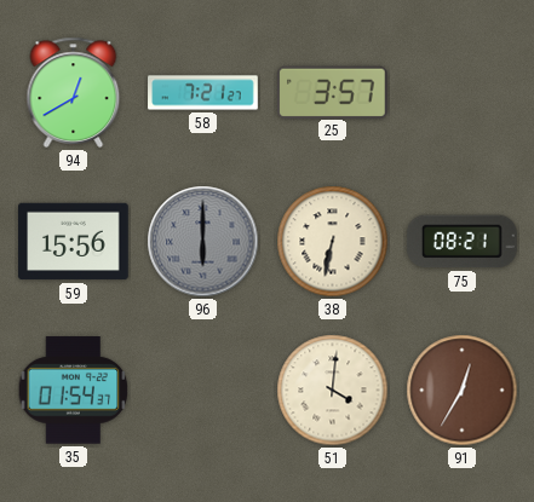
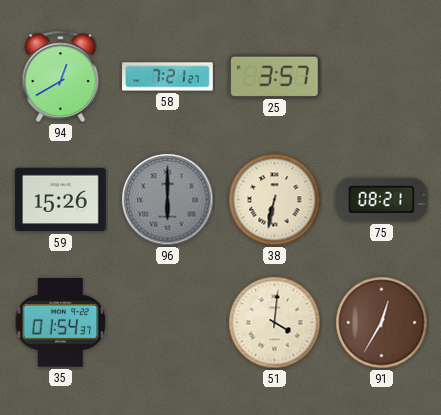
59: 15:56 -> 15:26 (61, 200)
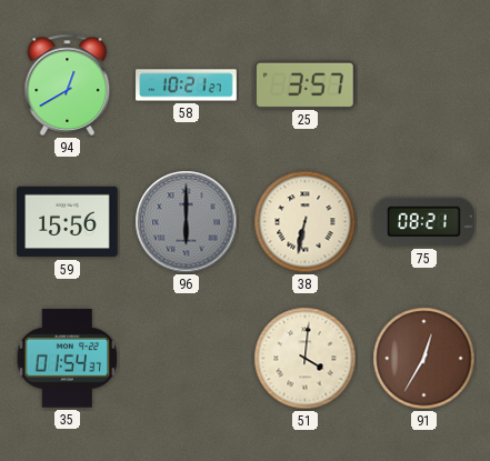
58: 7:21 -> 10:21 (187, 86)
59: 15:26 -> 15:56 (68, 222)
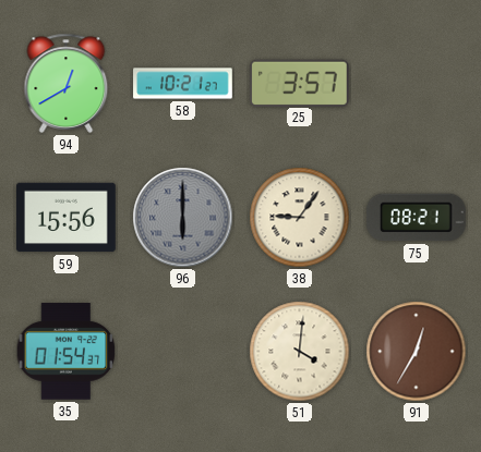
38: 6:32 -> 9:06 (300, 218)
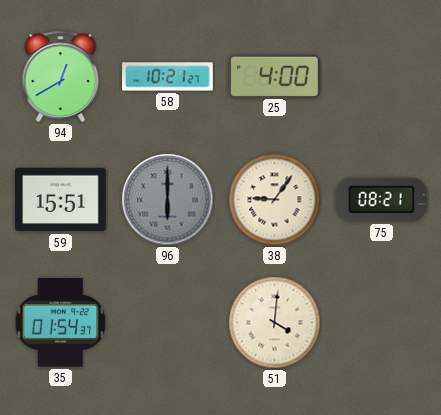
25: 3:57 -> 4:00 (274, 76)
59: 15:56 -> 15:51 (61, 200)
91: 12:35 -> none (417, 352)
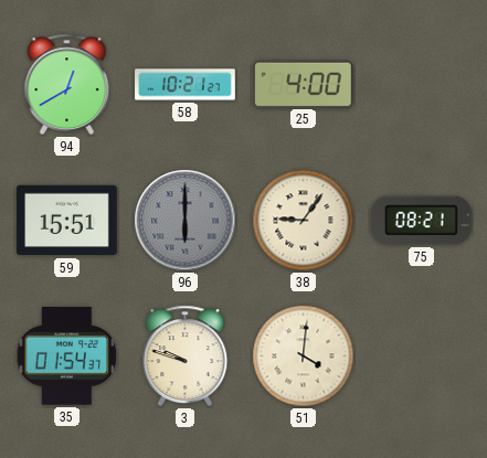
3: none -> 9:48 (186, 355)
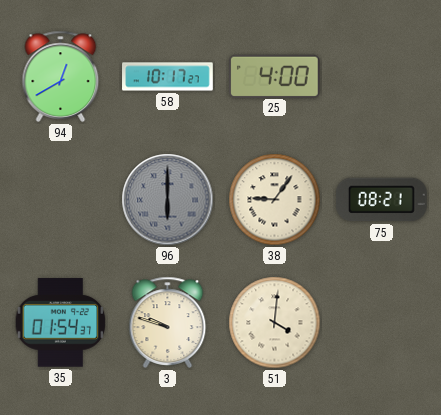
58: 10:21 -> 10:17 (168, 77)
59: 15:51 -> none (67, 221)
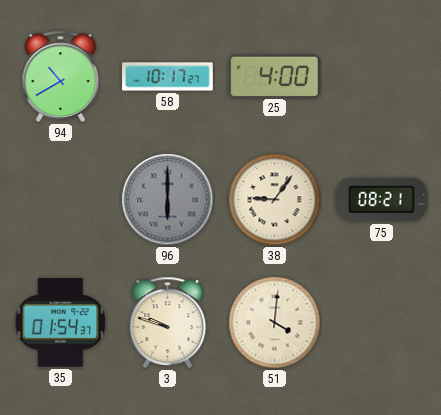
94: 12:40 -> 10:40 (61, 76)
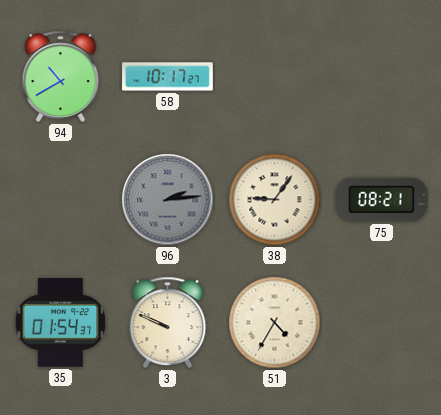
25: 4:00 -> none (274, 76)
96: 6:00 -> 2:14 (168, 200)
3: 9:48 -> 9:49 (168, 322)
51: 4:01 -> 4:35 (275, 323)
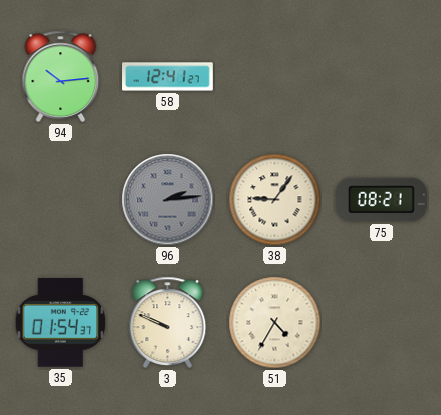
94: 10:40 -> 10:14 (61, 76)
58: 10:17 -> 12:41 (168, 77)
